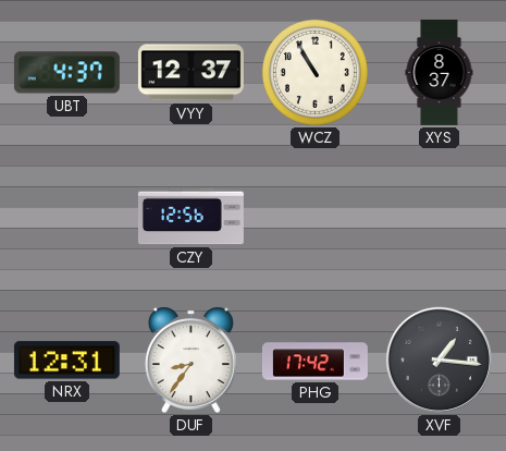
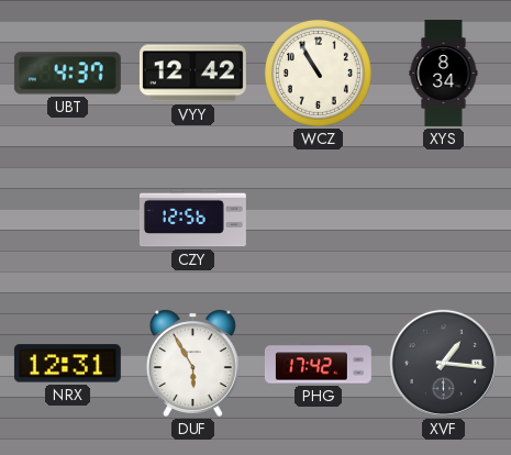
VYY: 12:37 -> 12:42 (192, 74)
XYS: 8:37 -> 8:34 (444, 74)
DUF: 8:36 -> 5:55 (192, 363)
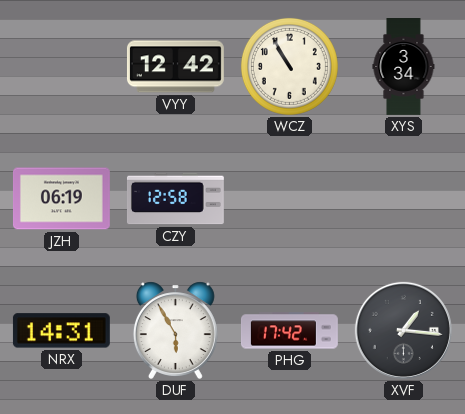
UBT: 4:37 -> none (67, 74)
XYS: 8:34 -> 3:34 (404, 67)
JZH: none -> 06:19 (61, 199)
CZY: 12:56 -> 12:58 (175, 199)
NRX: 12:31 -> 14:31 (61, 331)
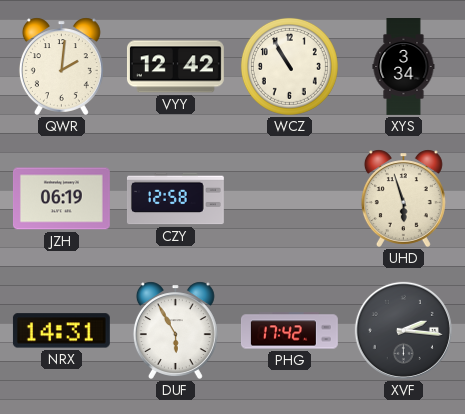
QWR: none -> 2:01 (61, 66)
UHD: none -> 5:57 (403, 198)
XVF: 1:16 -> 2:16 (403, 330)
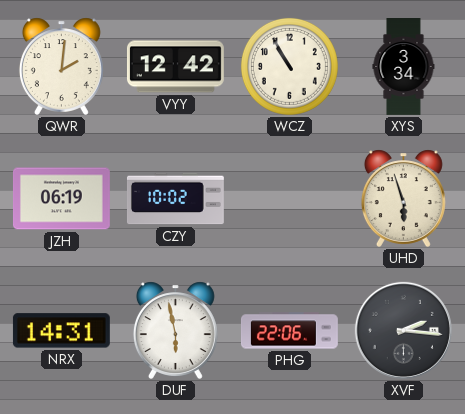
CZY: 12:58 -> 10:02 (175, 199)
DUF: 5:55 -> 5:58 (175, 330)
PHG: 17:42 -> 22:06 (289, 331)
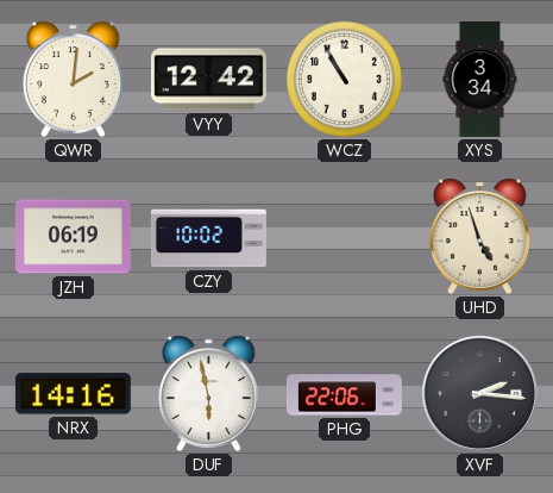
UHD: 5:57 -> 4:57 (479, 236)
NRX: 14:31 -> 14:16 (73, 394)
